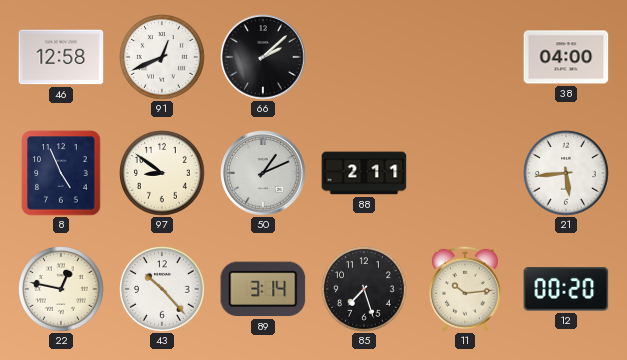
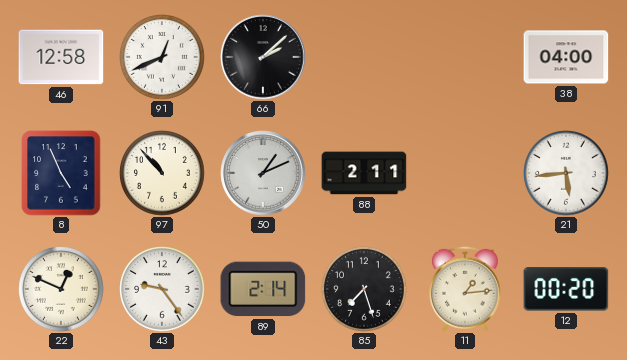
97: 8:51 -> 10:53 (163, 174)
22: 12:47 -> 12:49 (62, 290)
43: 10:23 -> 9:24 (163, 290)
89: 3:14 -> 2:14 (263, 289)
11: 10:14 -> 1:14 (466, 289)
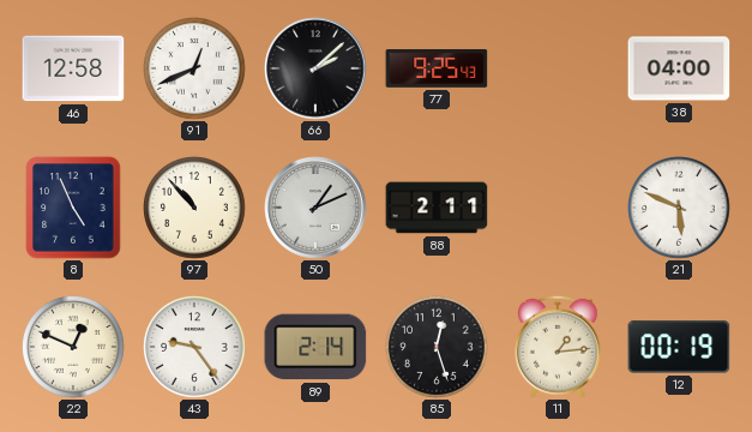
77: none -> 9:25 (437, 70)
21: 5:44 -> 5:49 (680, 209)
85: 7:27 -> 12:27 (438, 348)
12: 00:20 -> 00:19 (679, 347)
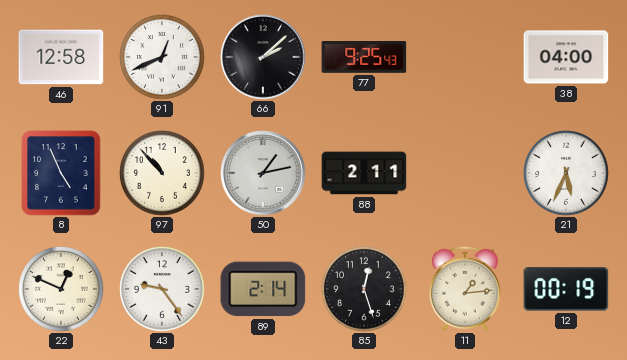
50: 1:11 -> 1:13 (263, 173)
21: 5:49 -> 5:34 (567, 174)
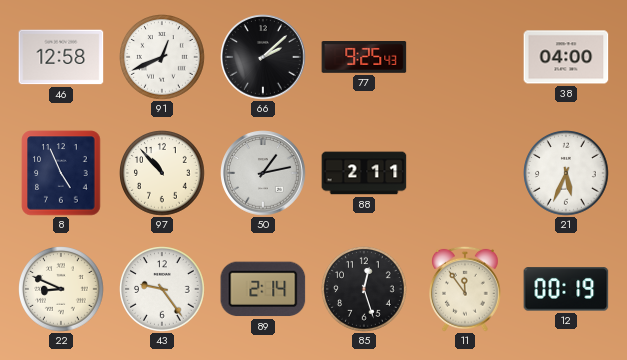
22: 12:49 -> 8:49 (62, 290)
11: 1:14 -> 11:54 (466, 289)
